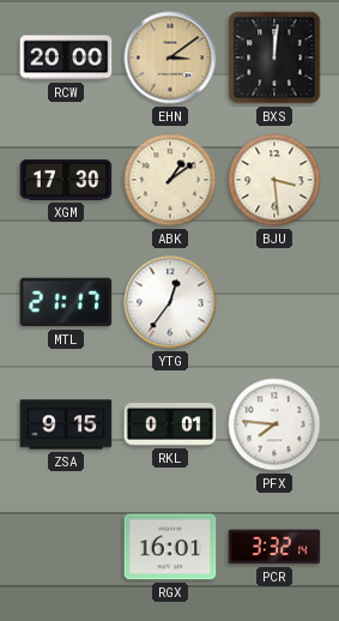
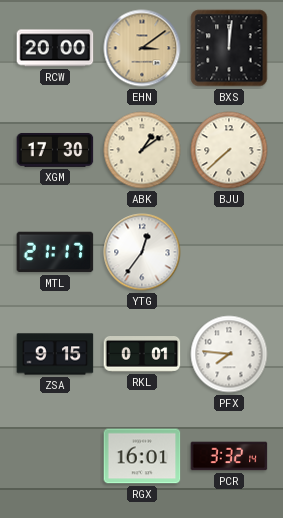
BJU: 3:29 -> 7:38 (229, 150)
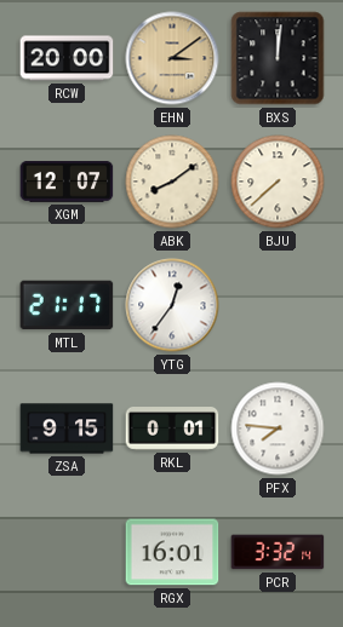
XGM: 17:30 -> 12:07 (67, 182)
ABK: 1:09 -> 8:09 (172, 182)
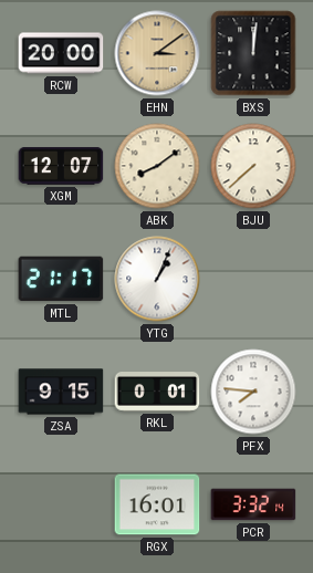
YTG: 12:36 -> 1:04 (157, 279)
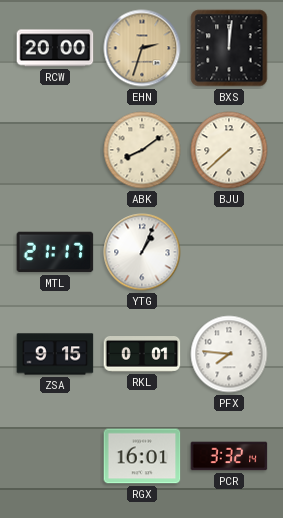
EHN: 3:09 -> 2:33 (142, 48)
XGM: 12:07 -> none (61, 166)
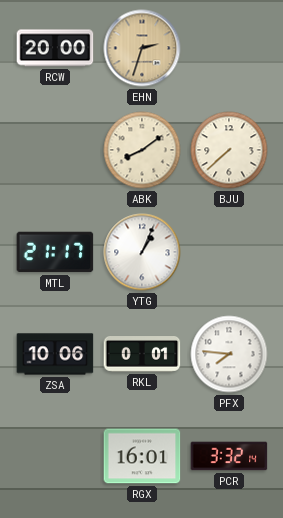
BXS: 12:01 -> none (229, 48)
ZSA: 9:15 -> 10:06 (55, 354)
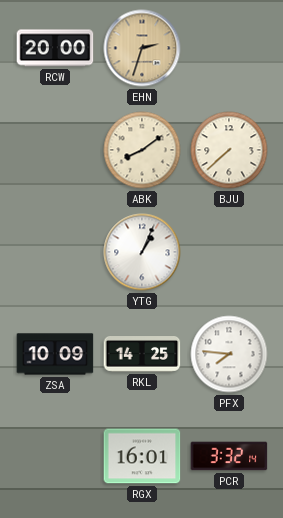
MTL: 21:17 -> none (55, 252)
ZSA: 10:06 -> 10:09 (55, 354)
RKL: 0:01 -> 14:25 (142, 355)
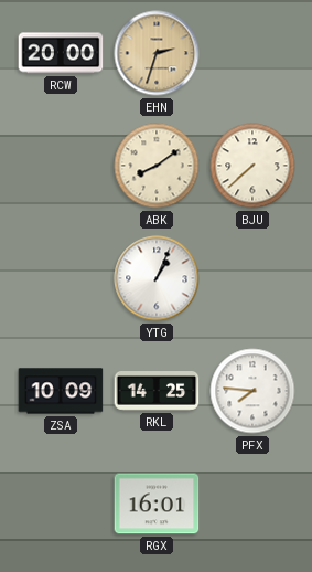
PCR: 3:32 -> none (229, 456)
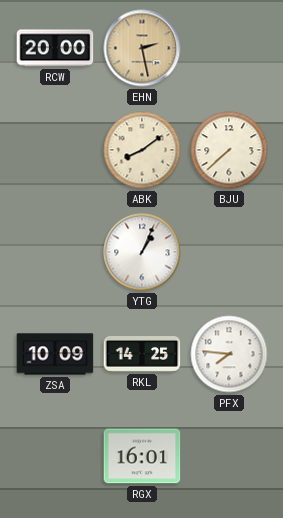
EHN: 2:33 -> 2:28 (142, 48)
